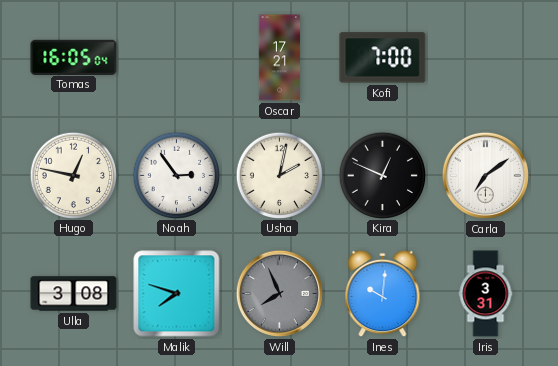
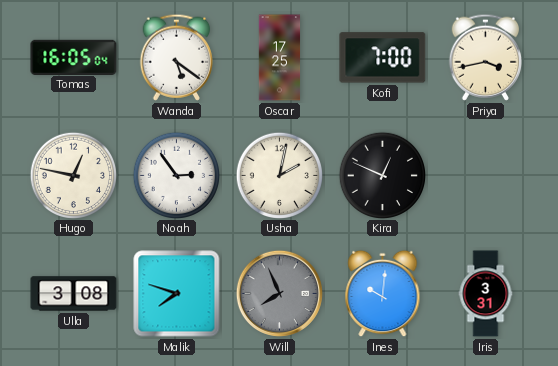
Wanda: none -> 5:21 (176, 57)
Oscar: 17:21 -> 17:25 (280, 58)
Priya: none -> 3:43 (485, 57)
Carla: 7:09 -> none (485, 175)
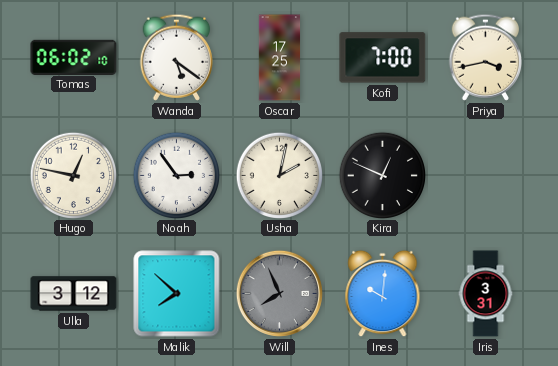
Tomas: 16:05 -> 06:02 (74, 57)
Ulla: 3:08 -> 3:12 (74, 294)
Malik: 7:48 -> 7:52 (177, 294)
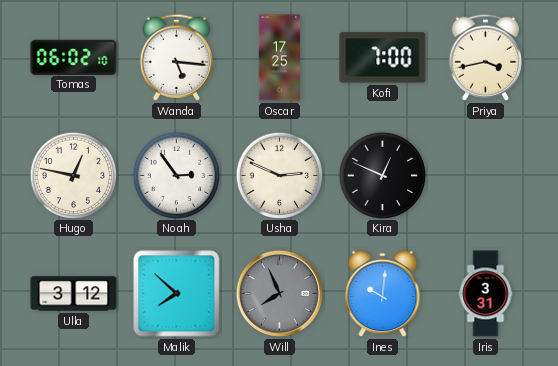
Wanda: 5:21 -> 5:16 (176, 57)
Usha: 2:02 -> 2:49 (279, 175)
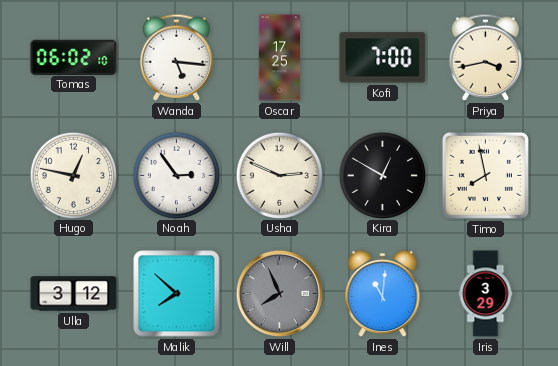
Kira: 12:49 -> 12:50 (382, 175)
Timo: none -> 7:58 (485, 175)
Ines: 10:01 -> 11:01 (383, 294)
Iris: 3:31 -> 3:29 (486, 294)
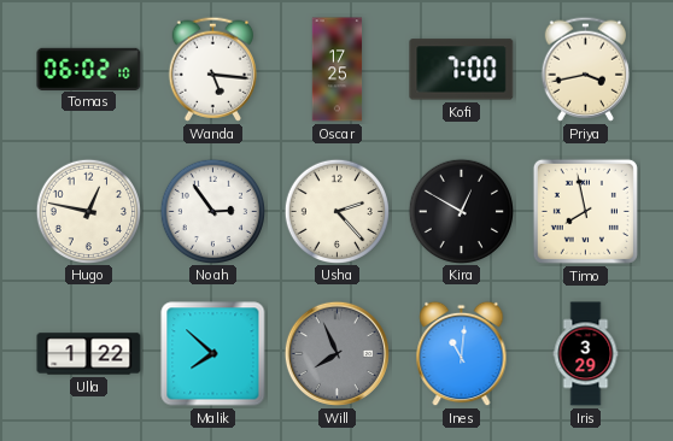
Usha: 2:49 -> 2:23 (336, 211)
Ulla: 3:12 -> 1:22 (89, 354)
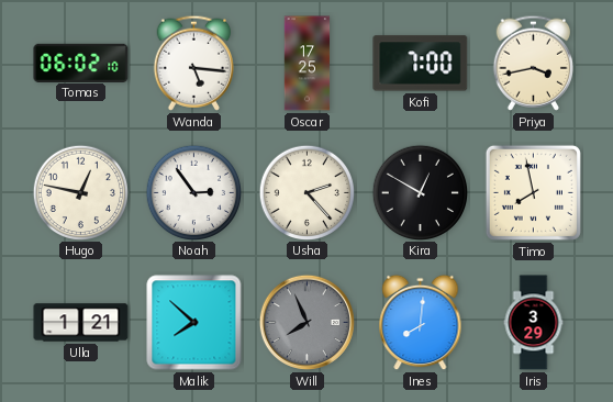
Ulla: 1:22 -> 1:21 (81, 323)
Ines: 11:01 -> 8:01 (421, 323)
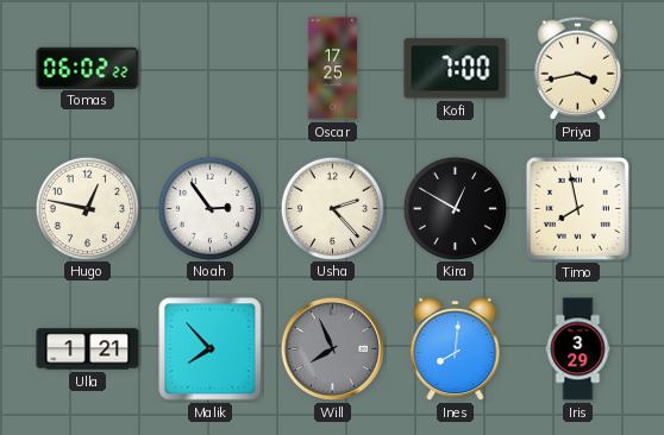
Tomas: 06:02:10 -> 06:02:22 (88, 68)
Wanda: 5:16 -> none (193, 63)
Malik: 7:52 -> 7:53 (211, 349)
